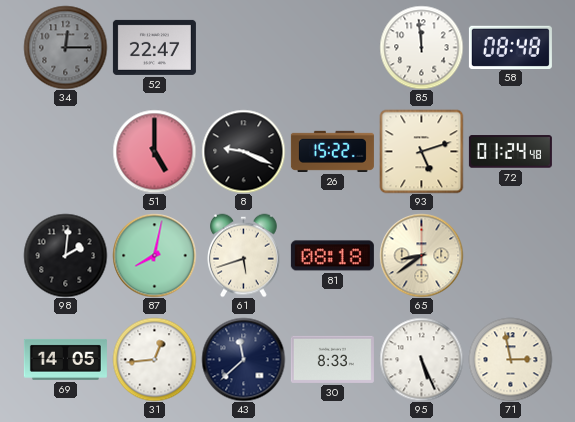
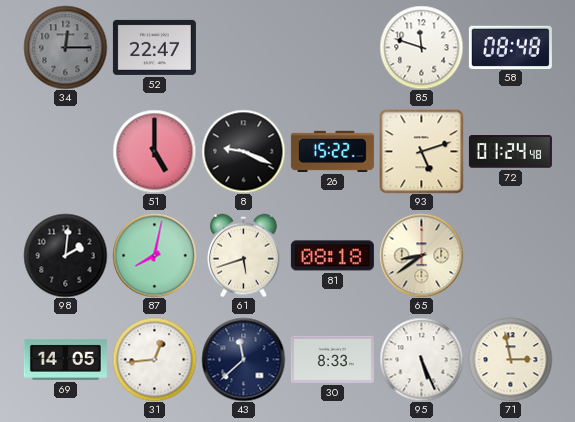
85: 11:59 -> 11:48 (421, 47)
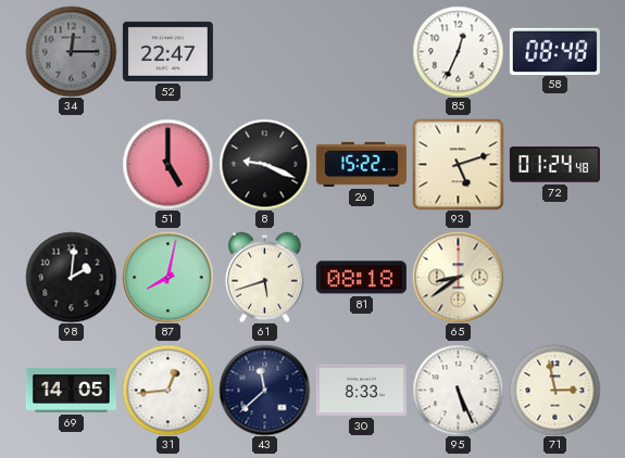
85: 11:48 -> 12:34 (458, 51)
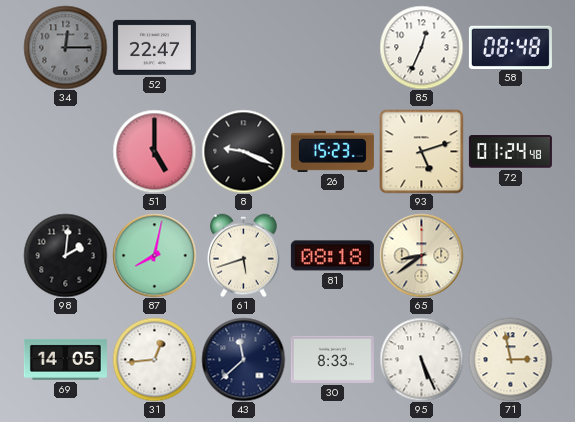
26: 15:22 -> 15:23 (332, 151)
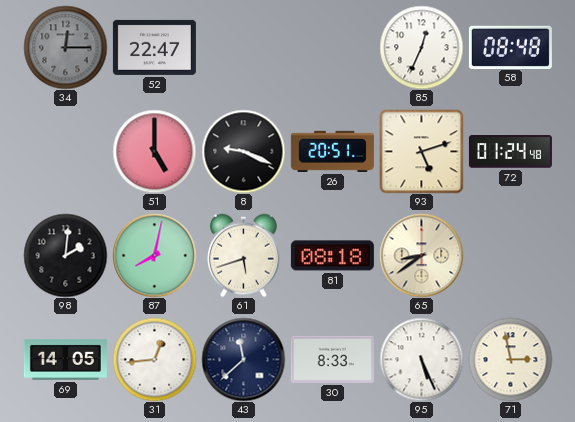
26: 15:23 -> 20:51 (332, 151)
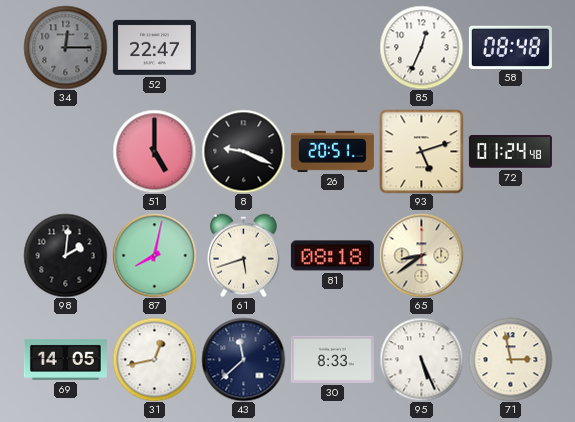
31: 12:44 -> 12:43 (154, 359)
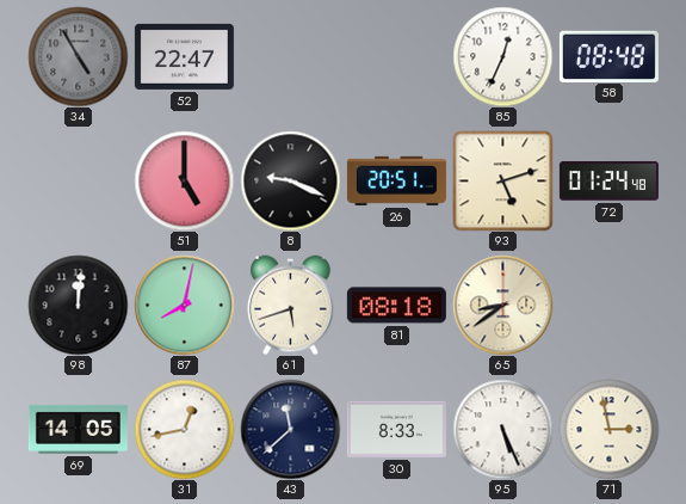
34: 12:15 -> 4:55 (78, 56)
98: 2:01 -> 12:01 (78, 305)
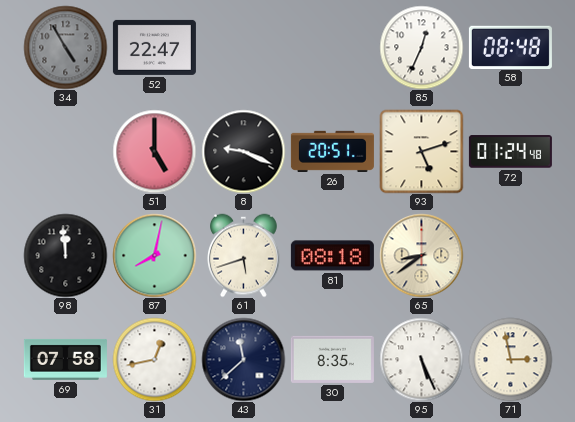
98: 12:01 -> 11:59 (65, 255)
69: 14:05 -> 07:58 (65, 359)
30: 8:33 -> 8:35 (332, 359)
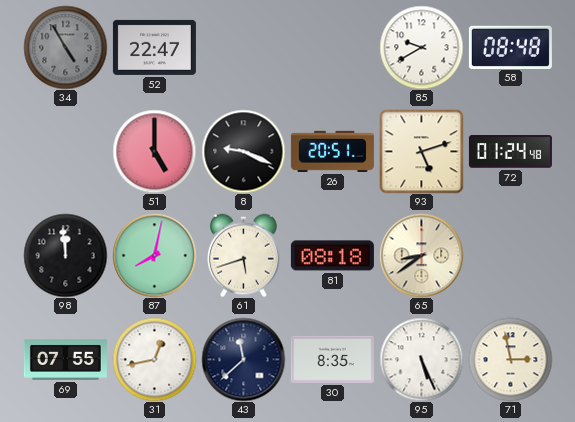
85: 12:34 -> 9:40 (421, 47)
69: 07:58 -> 07:55 (65, 359)
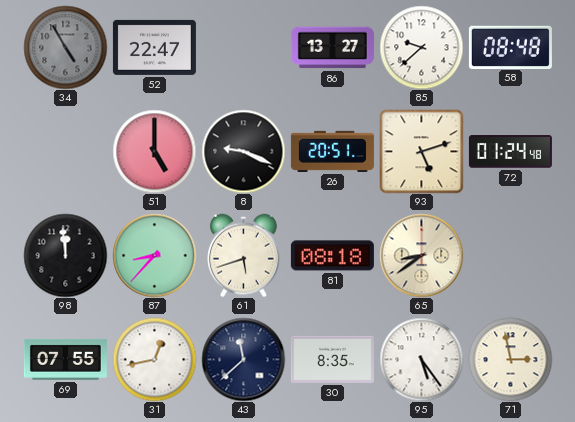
86: none -> 13:27 (332, 48)
85: 9:40 -> 9:38 (421, 47)
87: 8:02 -> 8:37 (154, 255)
95: 5:26 -> 5:24 (421, 359)
